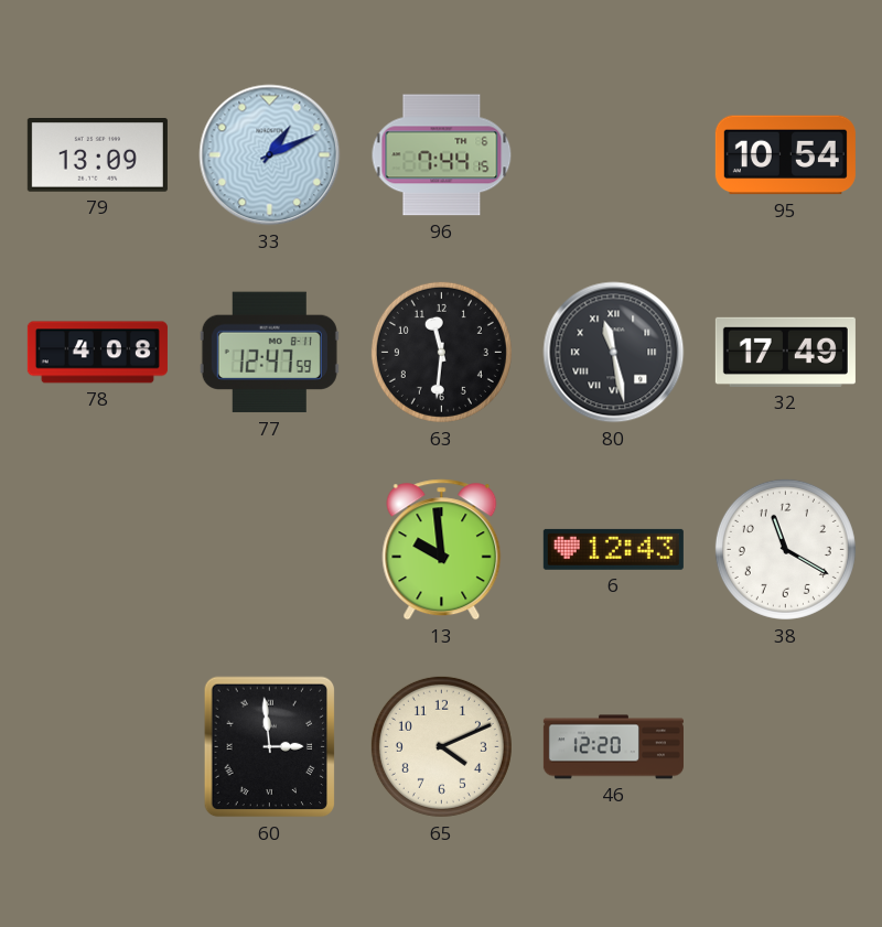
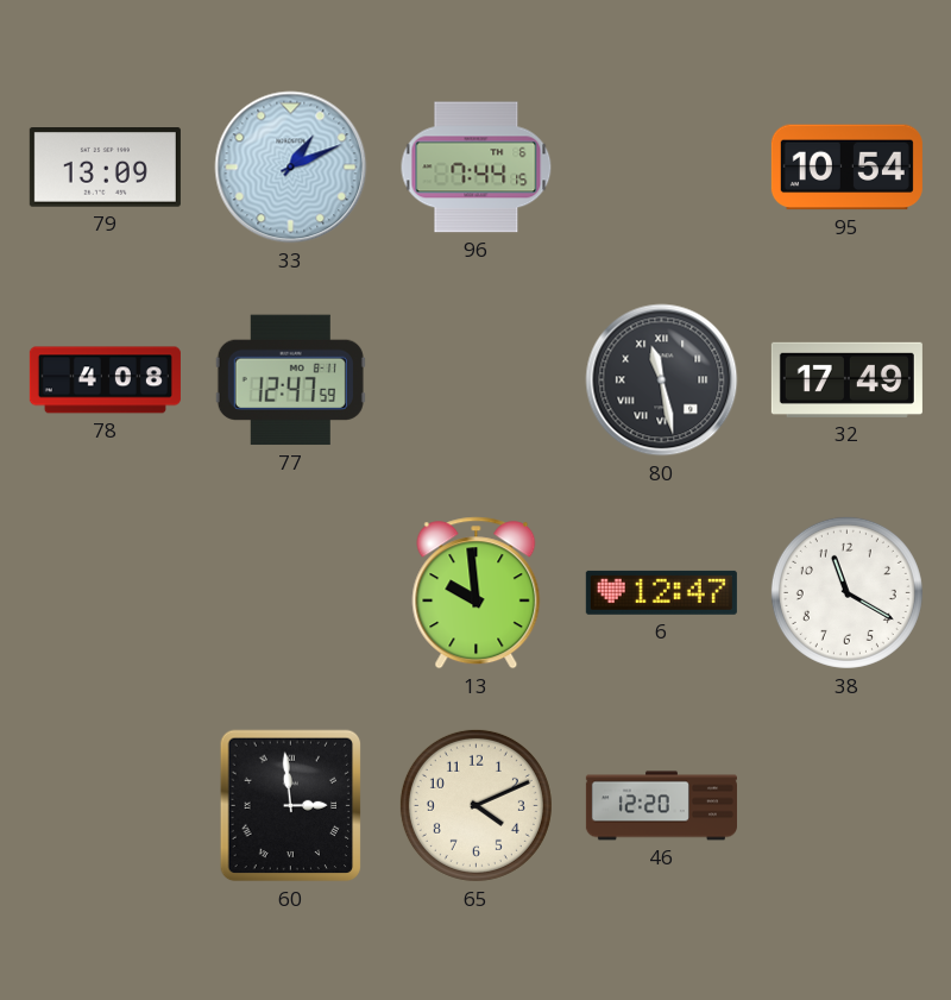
63: 11:31 -> none (441, 352)
6: 12:43 -> 12:47 (661, 592)
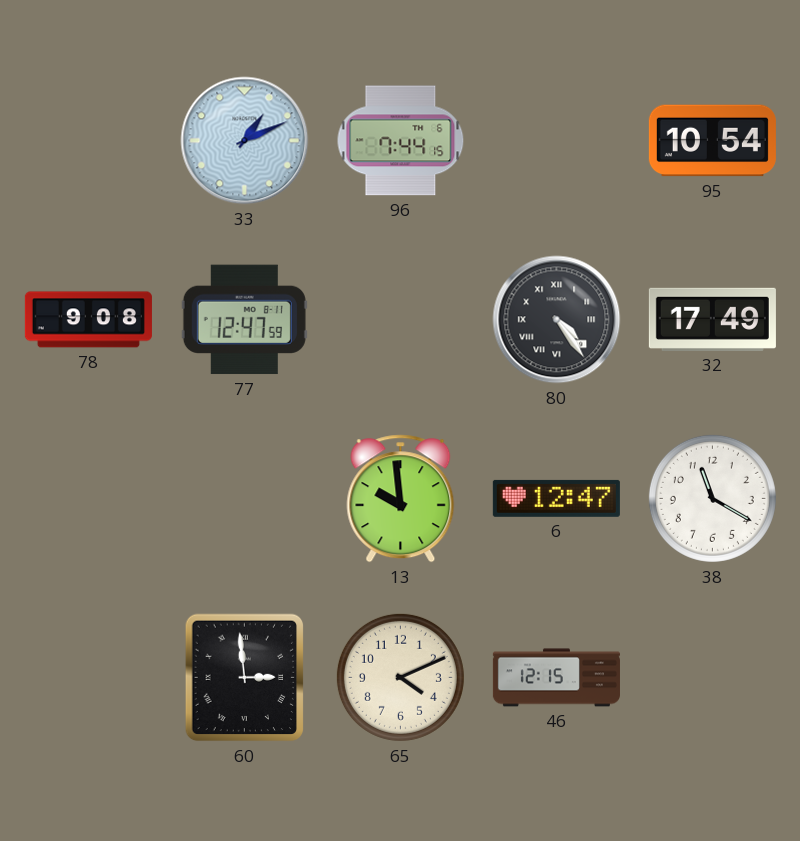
79: 13:09 -> none (105, 168)
78: 4:08 -> 9:08 (88, 320)
80: 11:28 -> 4:24 (557, 320)
46: 12:20 -> 12:15 (556, 678)
